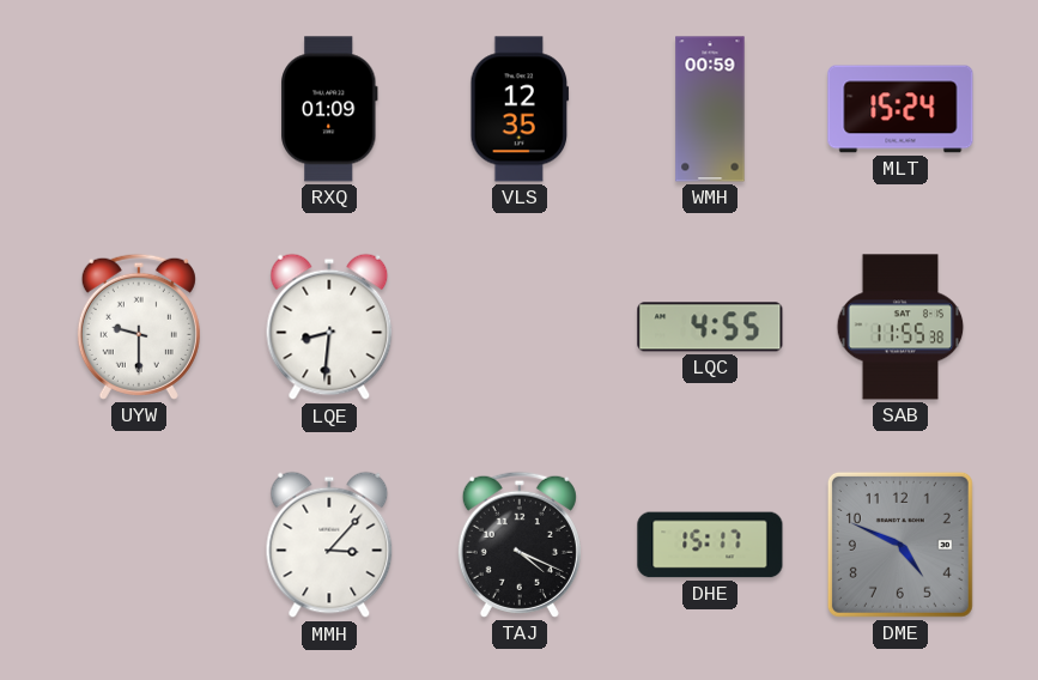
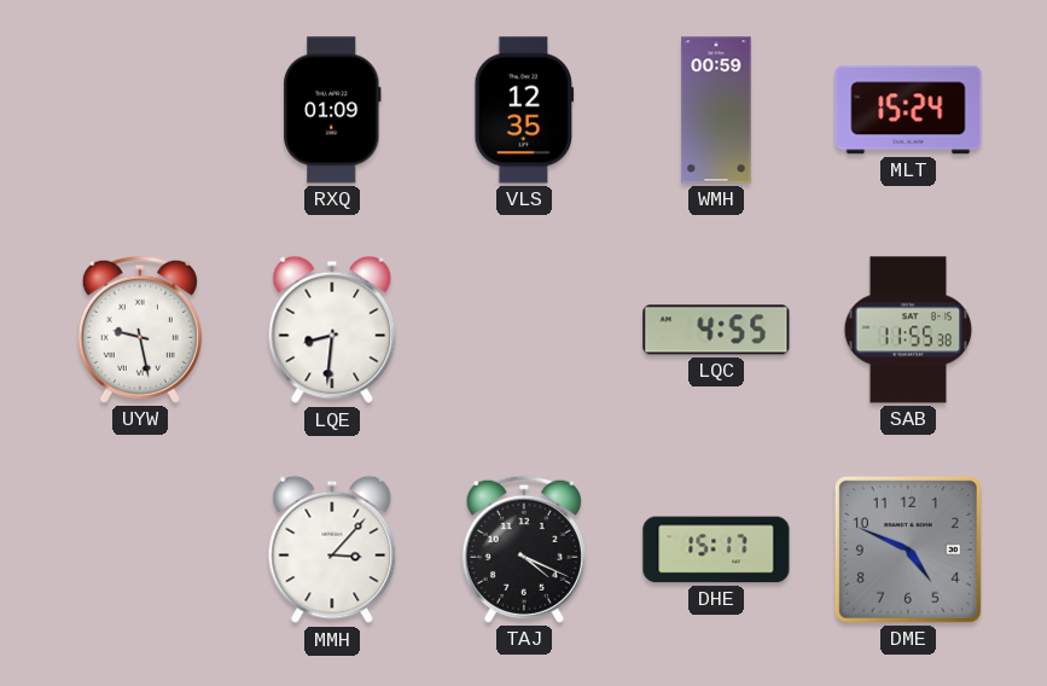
UYW: 9:30 -> 9:28 (140, 330)
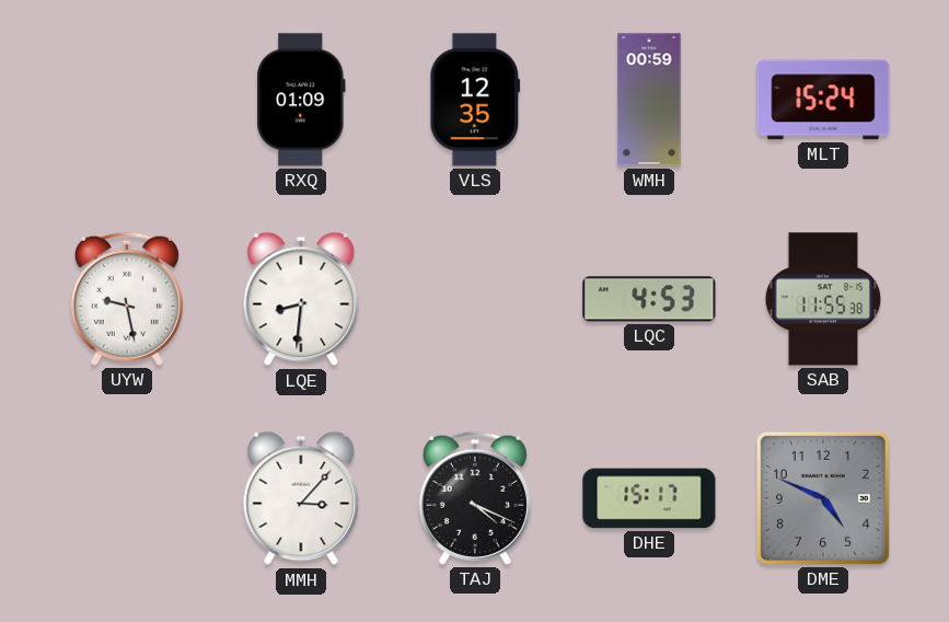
LQC: 4:55 -> 4:53 (649, 299)
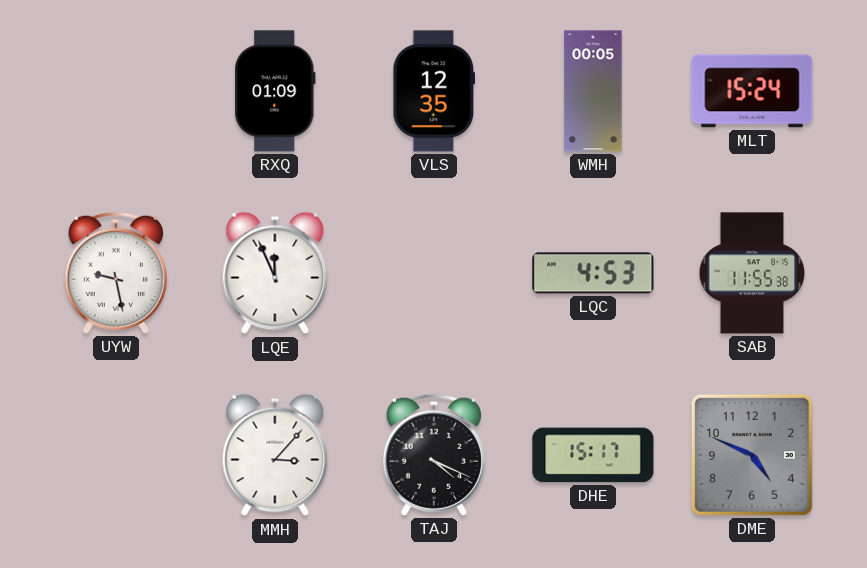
WMH: 00:59 -> 00:05 (593, 91)
LQE: 8:31 -> 11:56 (275, 273)
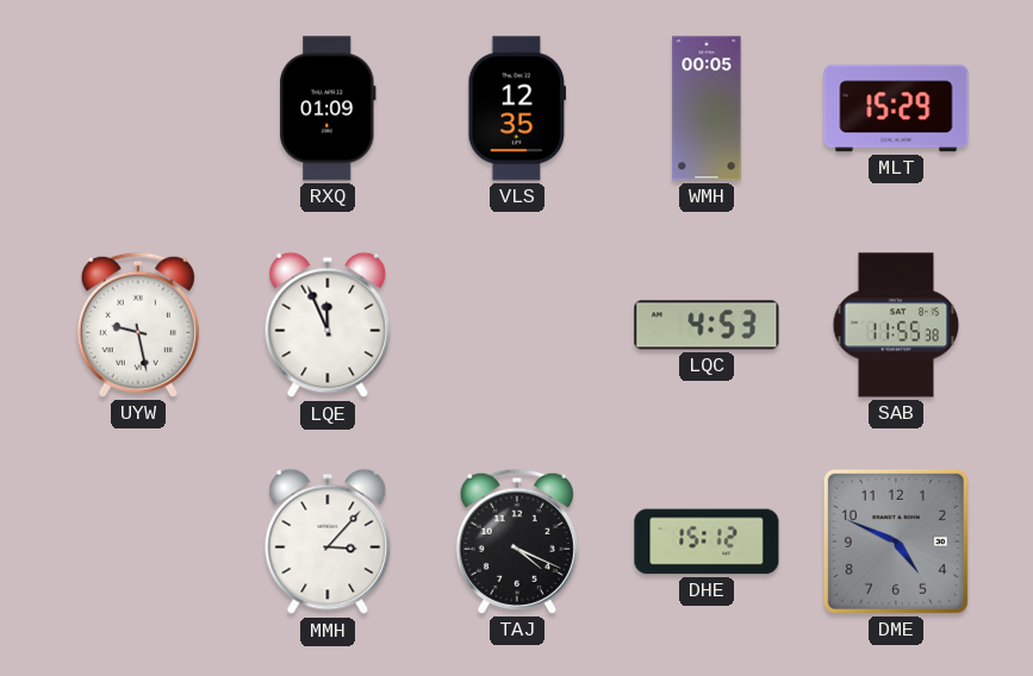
MLT: 15:24 -> 15:29 (896, 108)
DHE: 15:17 -> 15:12 (707, 542)
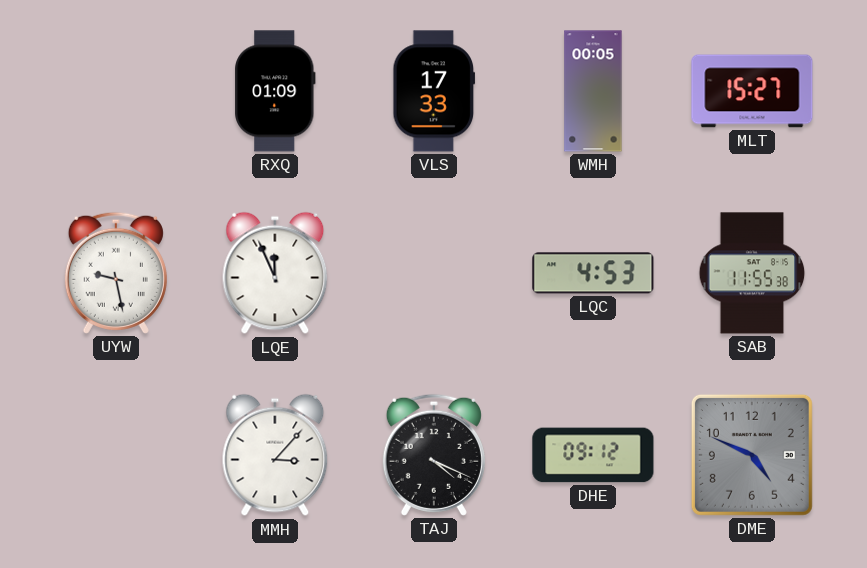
VLS: 12:35 -> 17:33 (434, 91)
MLT: 15:29 -> 15:27 (752, 91)
DHE: 15:12 -> 09:12 (593, 455)
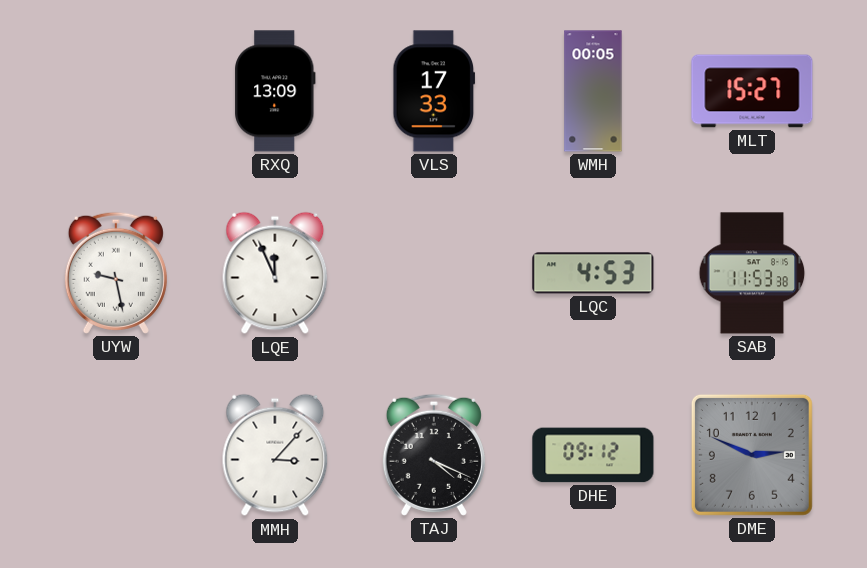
RXQ: 01:09 -> 13:09 (275, 91)
SAB: 11:55 -> 11:53 (752, 273)
DME: 4:49 -> 2:49 (752, 455)
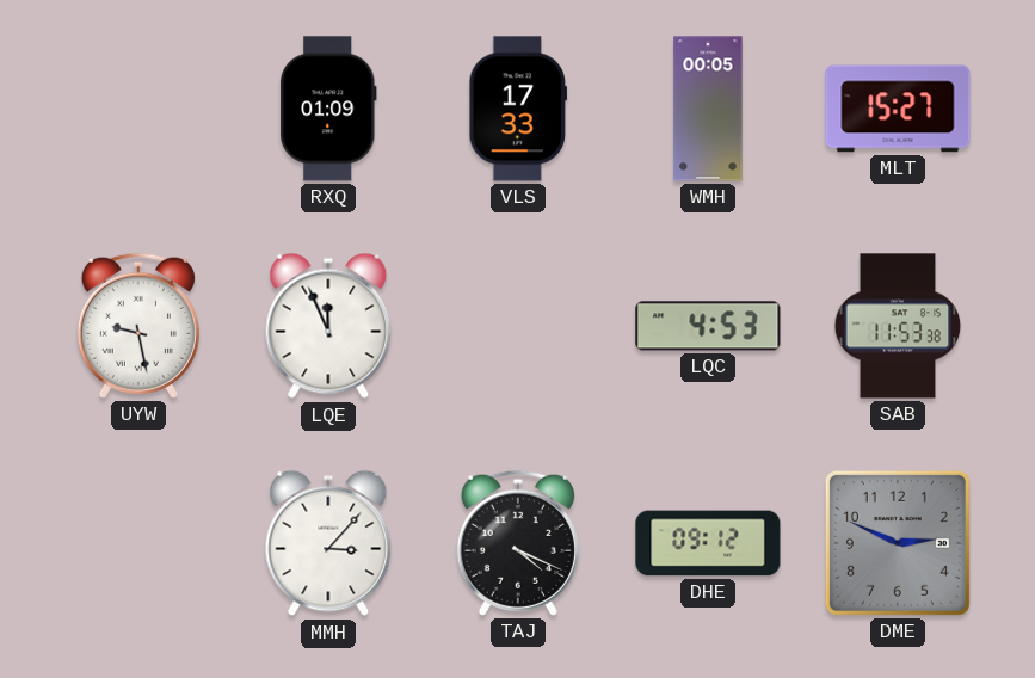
RXQ: 13:09 -> 01:09 (328, 109)
